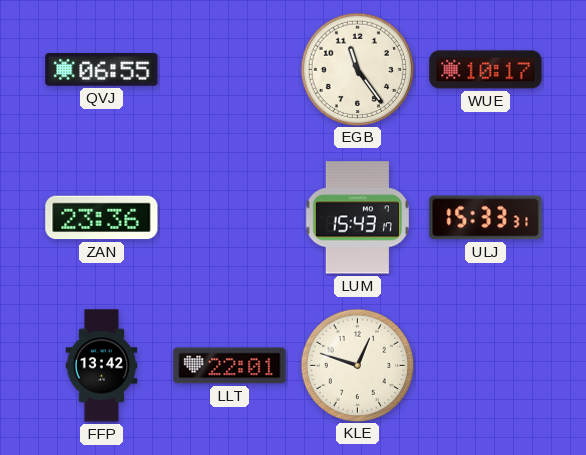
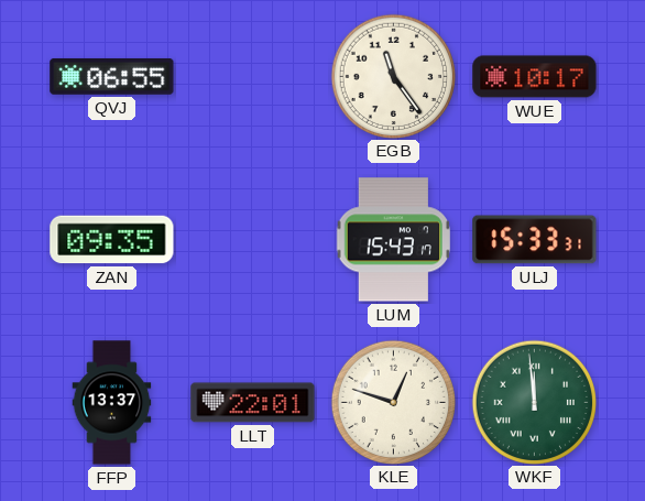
ZAN: 23:36 -> 09:35 (112, 240)
FFP: 13:42 -> 13:37 (112, 403)
WKF: none -> 11:59 (534, 402)
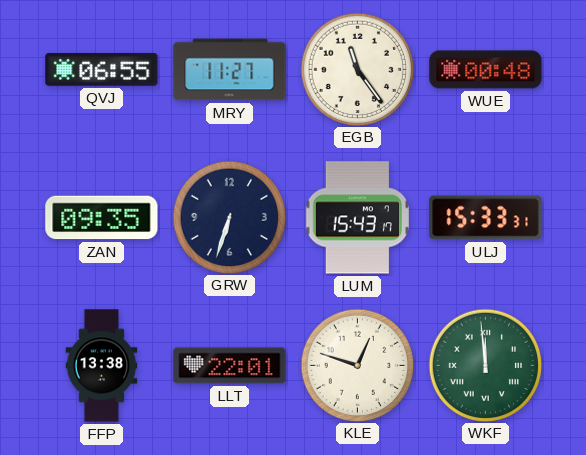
MRY: none -> 11:27 (230, 70)
WUE: 10:17 -> 00:48 (486, 70)
GRW: none -> 6:33 (229, 217)
FFP: 13:37 -> 13:38 (102, 366)
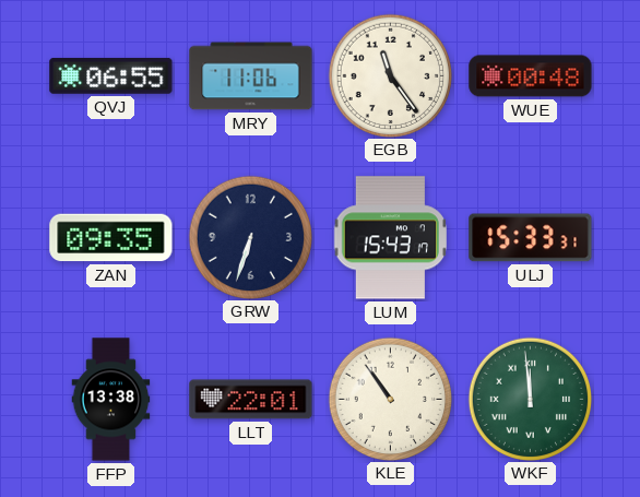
MRY: 11:27 -> 11:06 (251, 76)
KLE: 12:48 -> 10:54 (390, 399)
